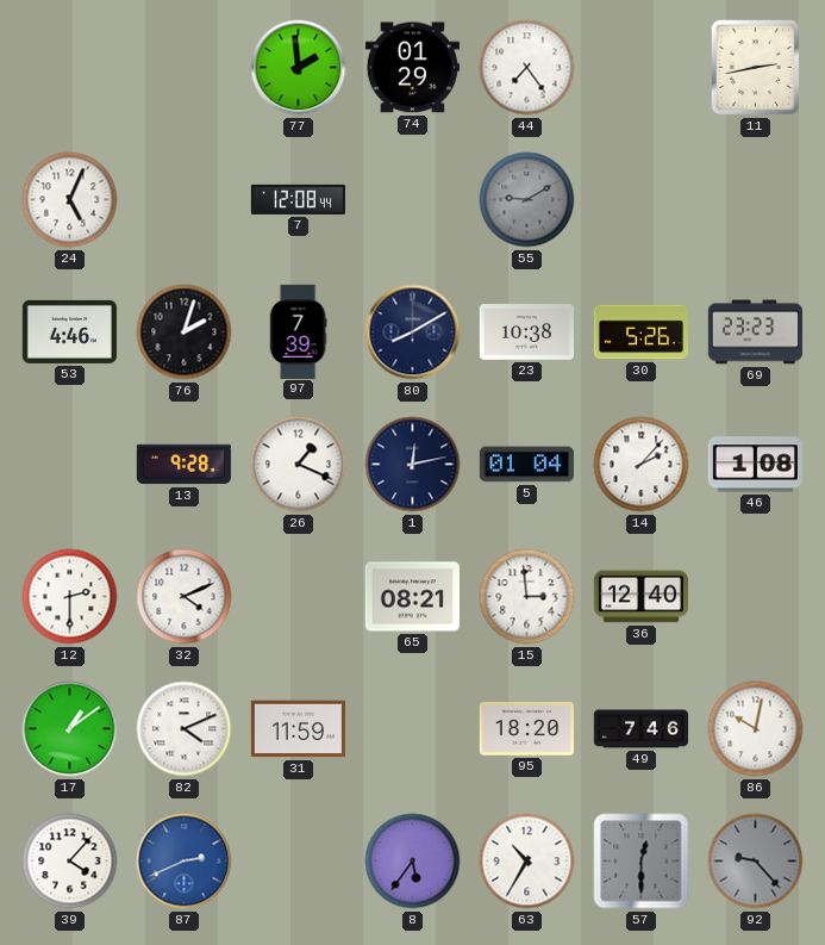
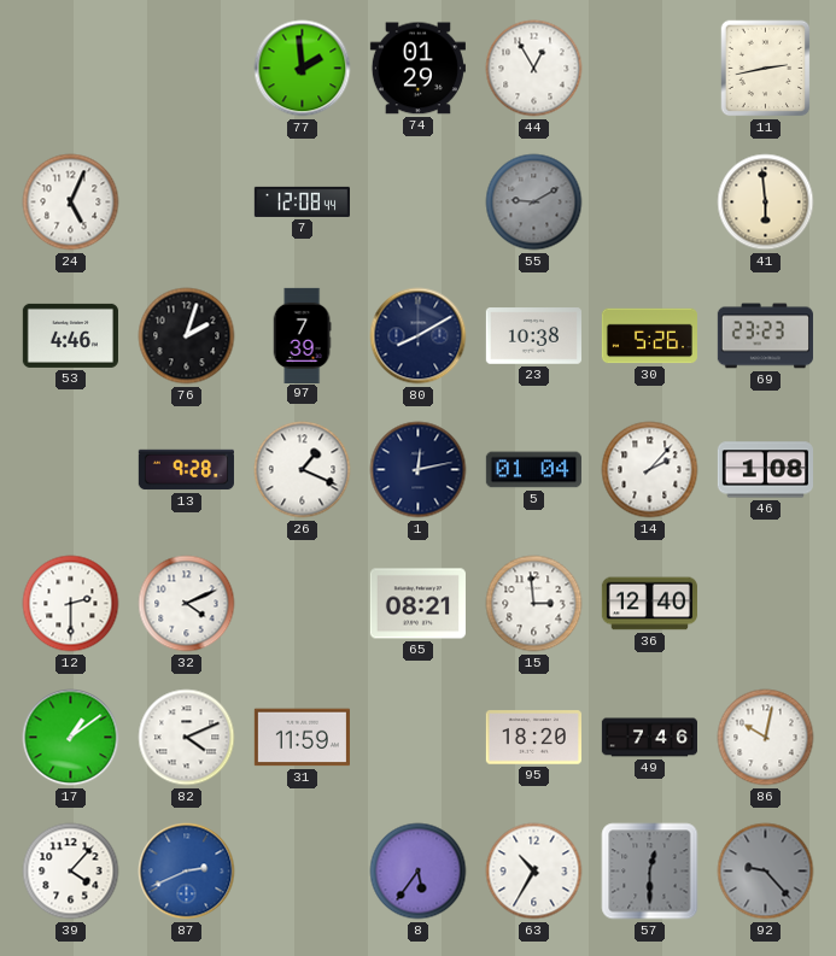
44: 7:24 -> 12:55 (534, 69)
41: none -> 5:59 (766, 203)
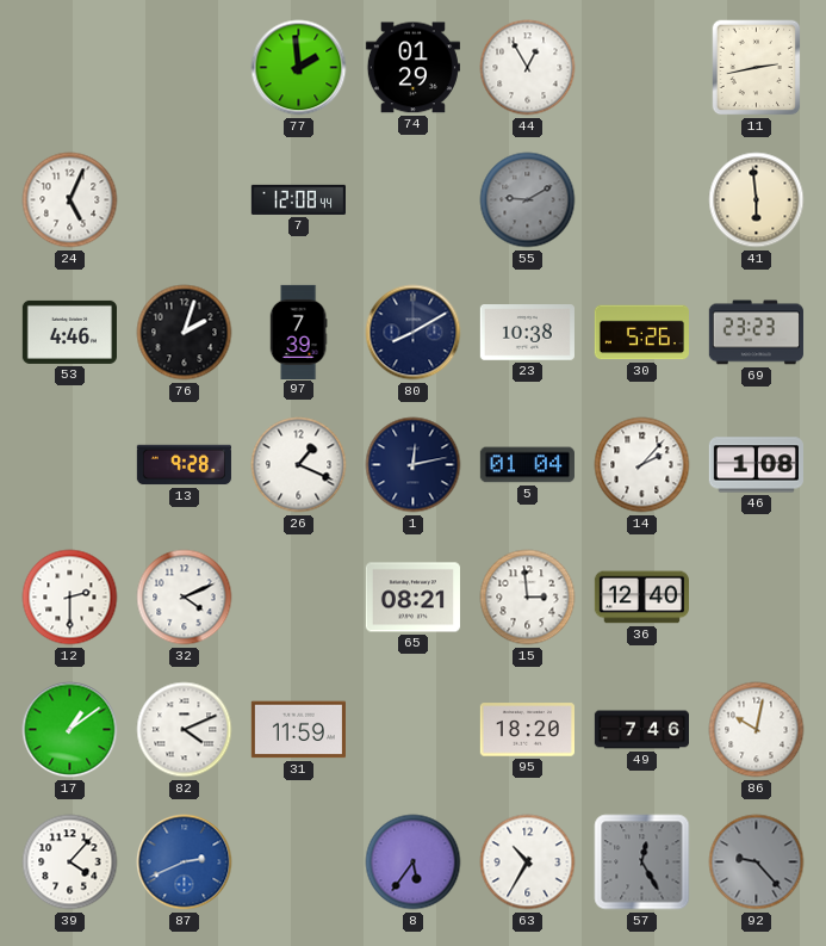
57: 12:30 -> 12:25 (642, 862)
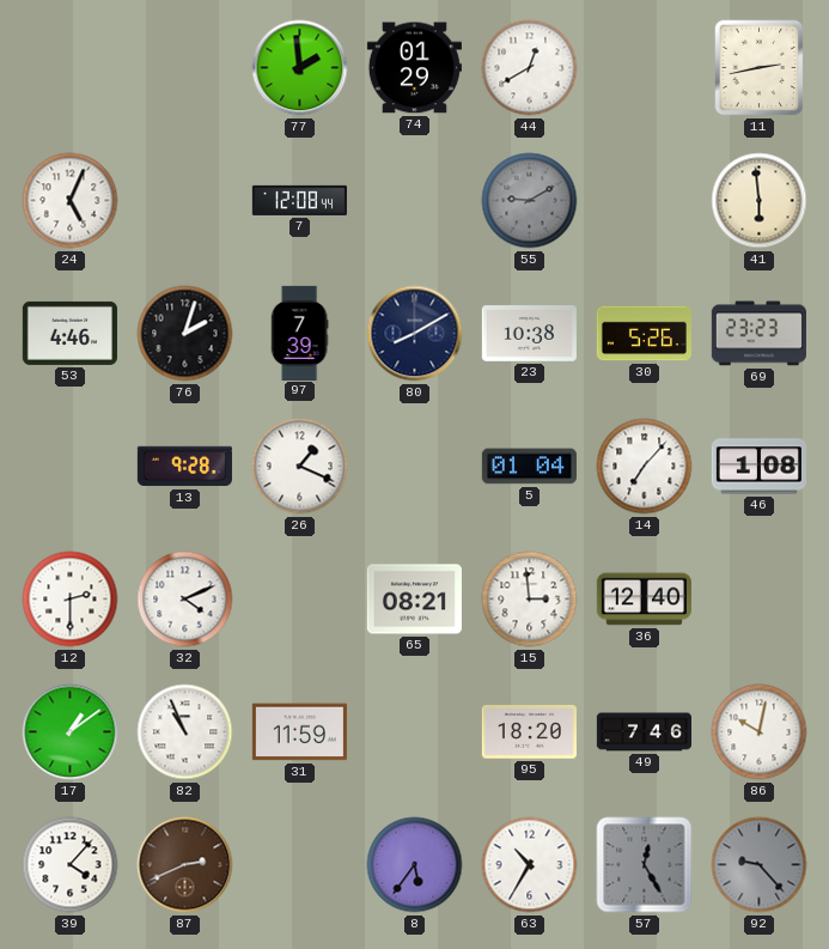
44: 12:55 -> 12:40 (530, 68)
1: 12:13 -> none (414, 465)
14: 2:07 -> 7:07 (645, 467)
82: 4:11 -> 10:56 (185, 732)
87 dial: blue -> brown (185, 865)
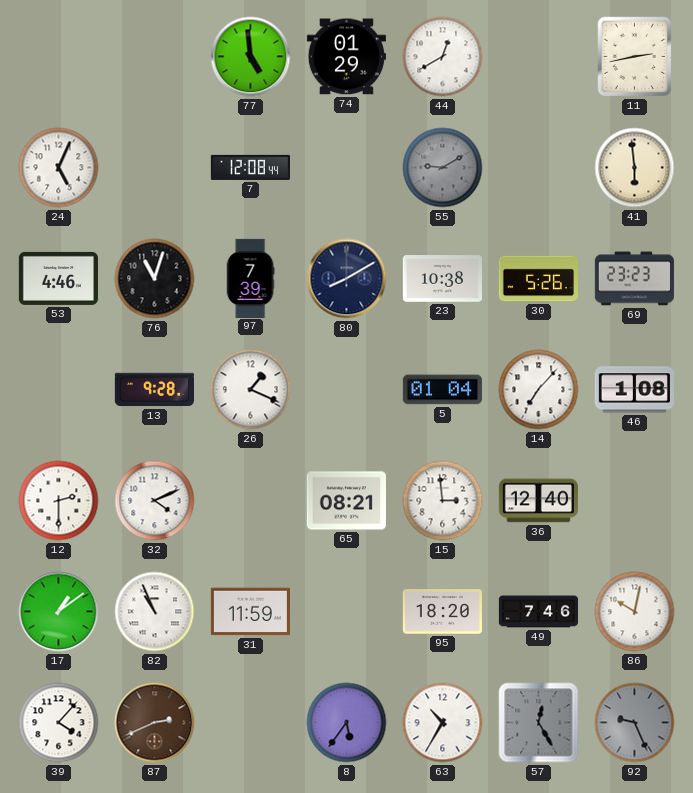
77: 1:59 -> 4:59 (251, 57)
76: 2:03 -> 11:03 (155, 279)
92: 9:23 -> 9:26 (635, 723)
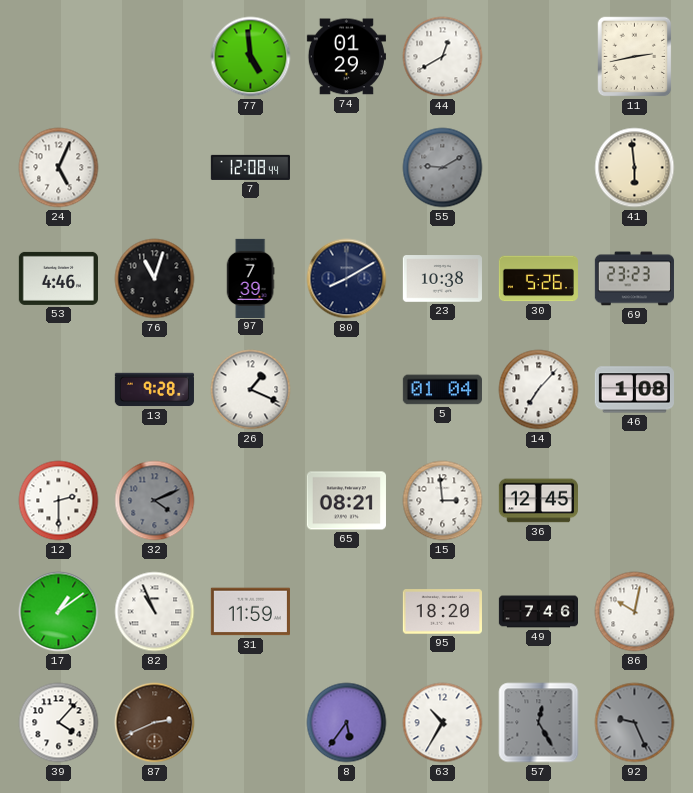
32 dial: white -> grey (155, 501)
36: 12:40 -> 12:45 (538, 501)
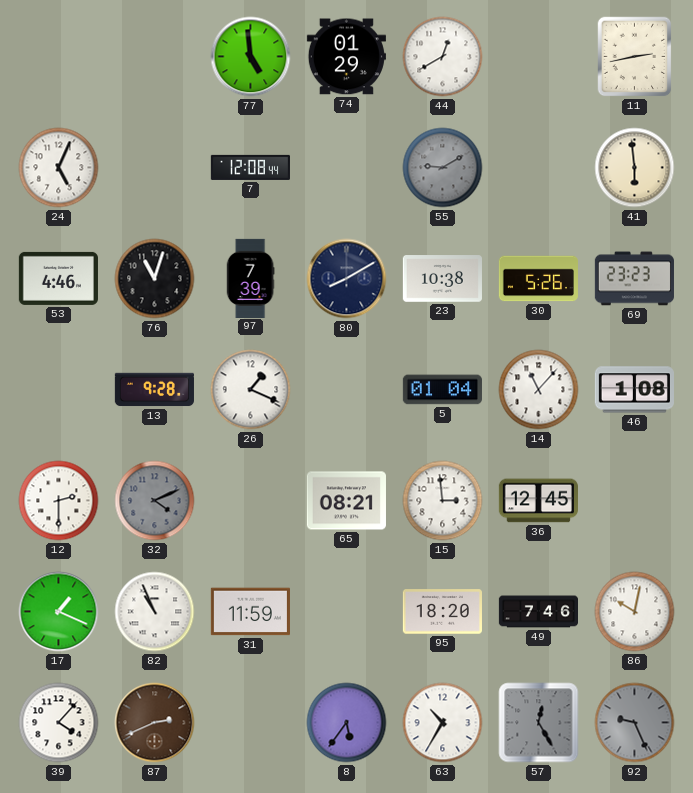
14: 7:07 -> 11:07 (539, 390)
17: 1:09 -> 1:19 (59, 612)
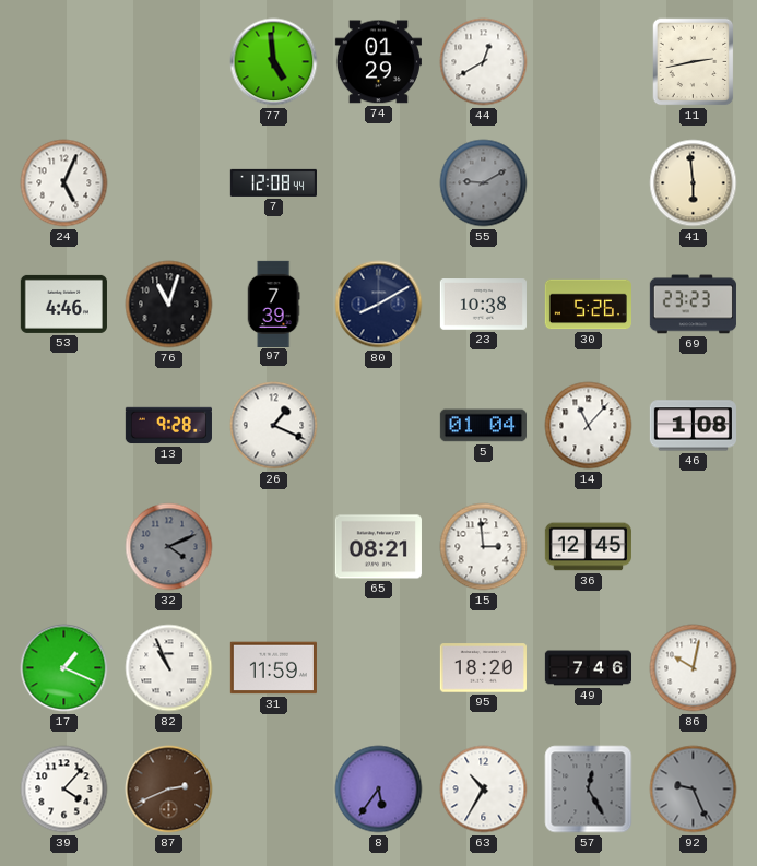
12: 2:30 -> none (59, 501)
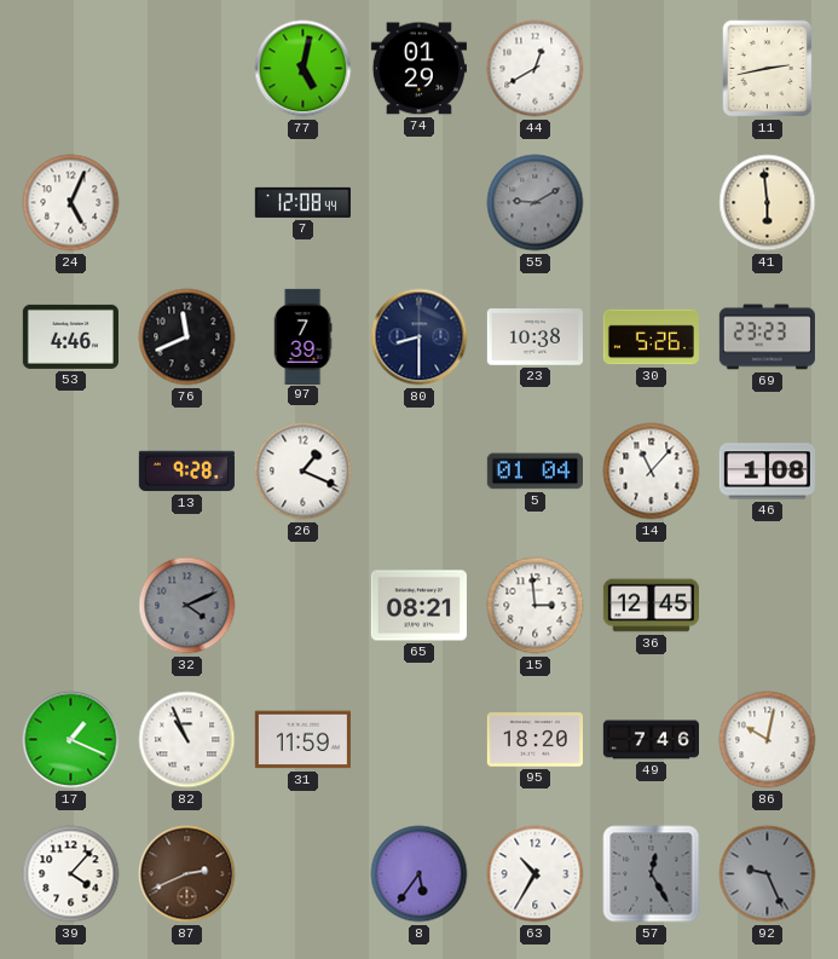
77: 4:59 -> 5:02 (304, 69)
76: 11:03 -> 11:41 (187, 337)
80: 8:10 -> 8:30 (420, 337)
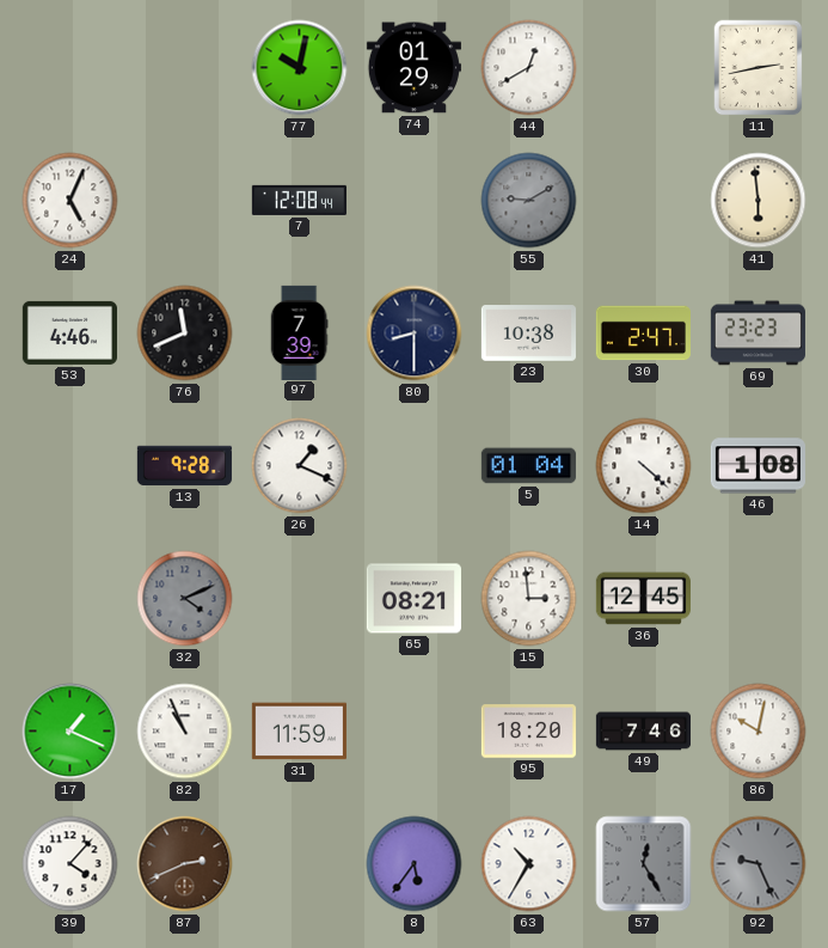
77: 5:02 -> 10:02 (300, 68)
30: 5:26 -> 2:47 (643, 334)
14: 11:07 -> 4:22 (644, 466)
